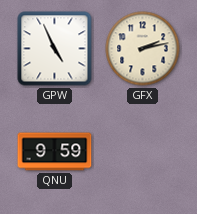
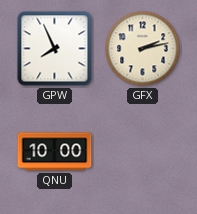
GPW: 4:56 -> 7:56 (55, 49)
QNU: 9:59 -> 10:00 (55, 152)
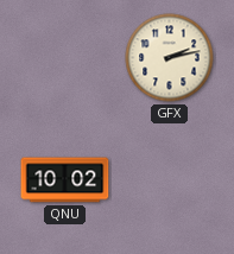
GPW: 7:56 -> none (55, 49)
QNU: 10:00 -> 10:02 (65, 180)
